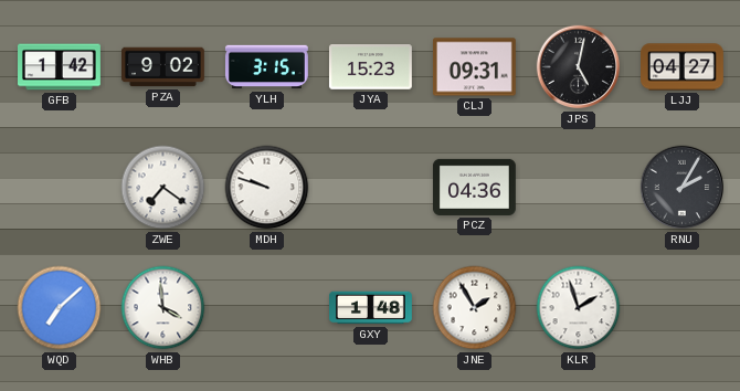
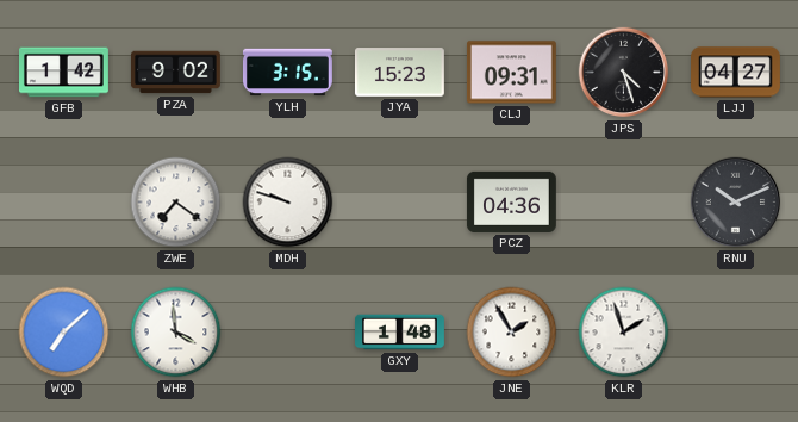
JPS: 5:02 -> 4:27 (624, 73)
RNU: 2:05 -> 10:11 (736, 203)
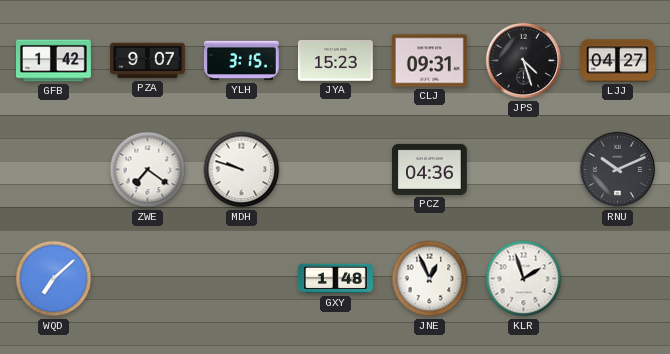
PZA: 9:02 -> 9:07 (148, 61)
WHB: 3:59 -> none (176, 333)
JNE: 1:55 -> 12:56 (430, 279)
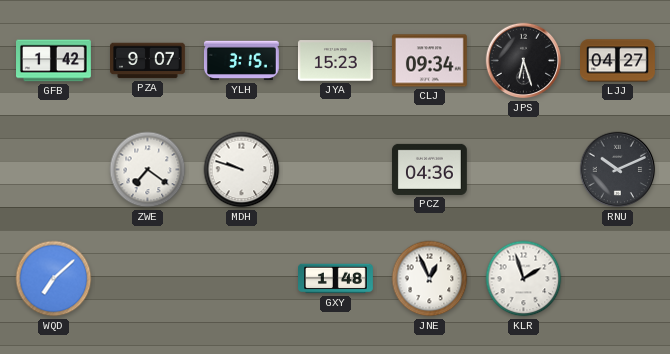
CLJ: 09:31 -> 09:34 (429, 61)
JPS: 4:27 -> 6:27 (524, 61)
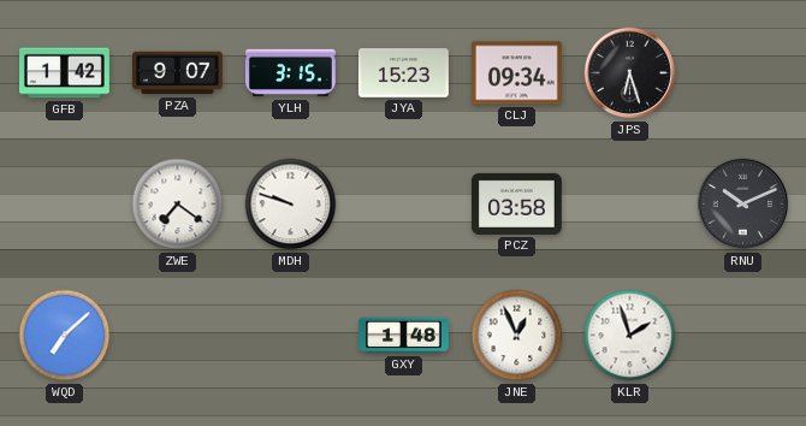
LJJ: 04:27 -> none (618, 61)
PCZ: 04:36 -> 03:58 (516, 203)
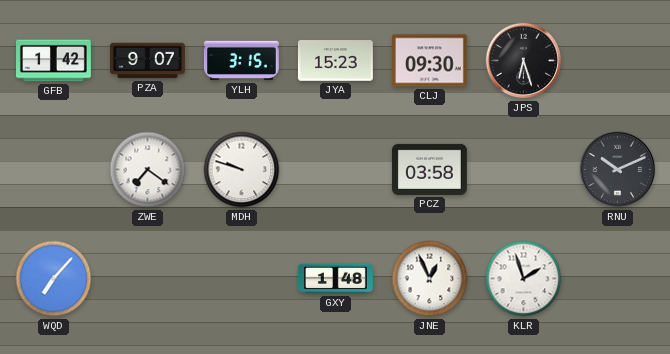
CLJ: 09:34 -> 09:30 (429, 61)
WQD: 7:08 -> 7:07 (54, 279)
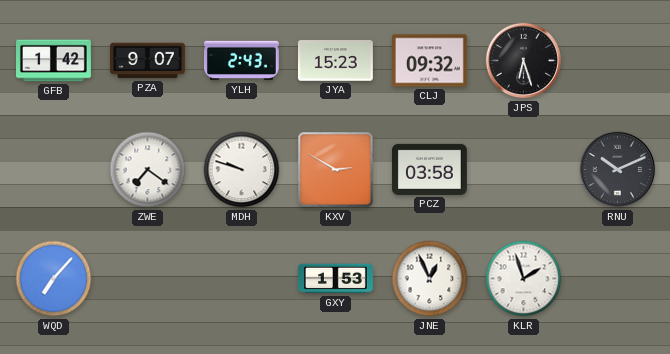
YLH: 3:15 -> 2:43 (242, 61)
CLJ: 09:30 -> 09:32 (429, 61)
KXV: none -> 2:50 (336, 170)
GXY: 1:48 -> 1:53 (336, 279)
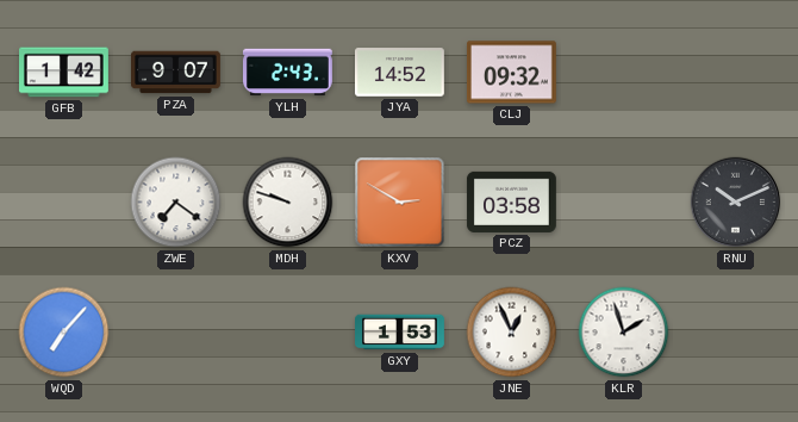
JYA: 15:23 -> 14:52 (399, 73)
JPS: 6:27 -> none (524, 61)
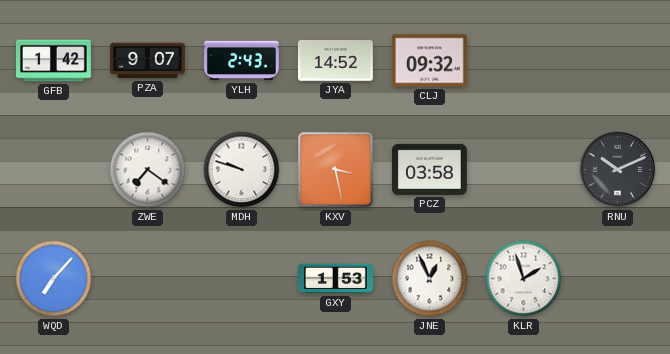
KXV: 2:50 -> 3:28 (336, 170)
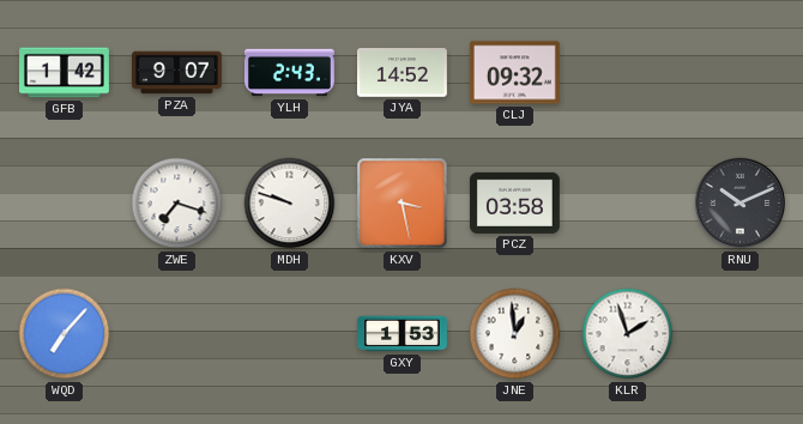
ZWE: 7:21 -> 7:18 (177, 204)
JNE: 12:56 -> 12:59 (515, 334)
